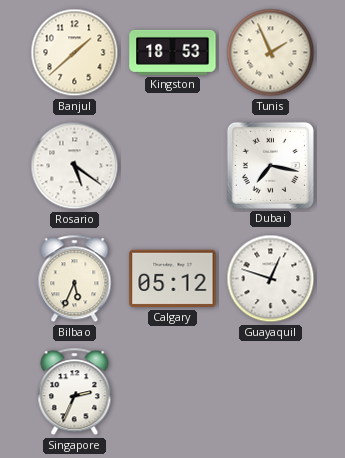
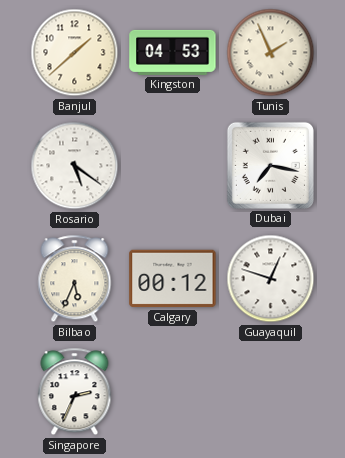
Kingston: 18:53 -> 04:53 (173, 52)
Calgary: 05:12 -> 00:12 (173, 279)
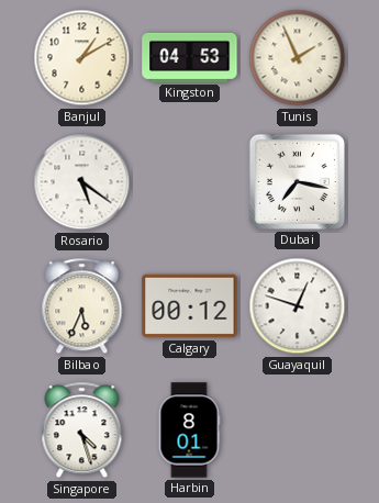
Banjul: 1:38 -> 1:10 (82, 58)
Singapore: 2:34 -> 4:27 (82, 431)
Harbin: none -> 8:01 (189, 431)
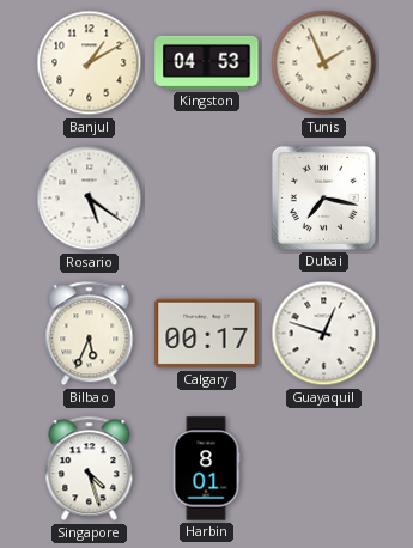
Calgary: 00:12 -> 00:17 (207, 334)
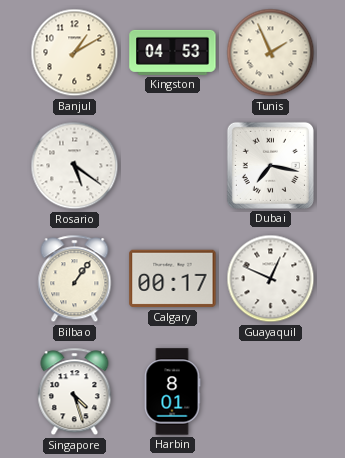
Bilbao: 5:34 -> 1:06 (75, 279)
Guayaquil: 12:48 -> 12:49 (271, 279)
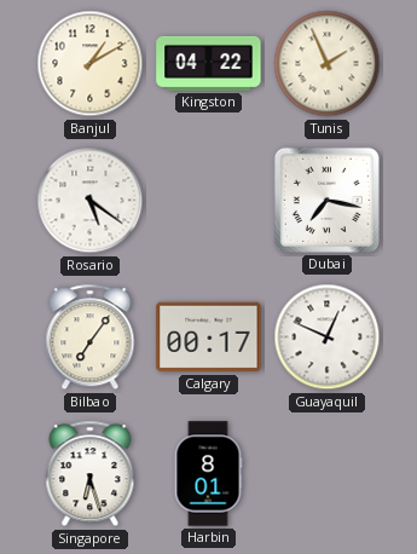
Kingston: 04:53 -> 04:22 (209, 63)
Bilbao: 1:06 -> 7:06 (91, 337)
Singapore: 4:27 -> 6:27 (91, 474)
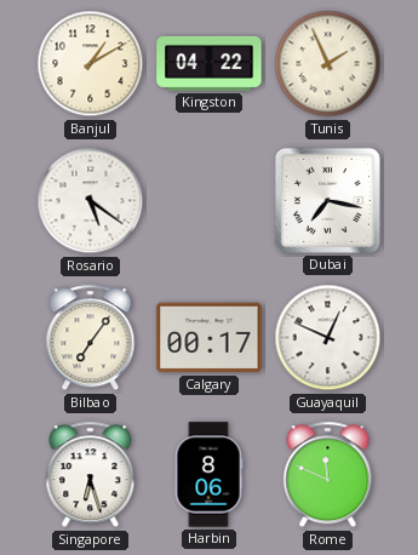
Harbin: 8:01 -> 8:06 (208, 475)
Rome: none -> 11:49 (328, 475)
